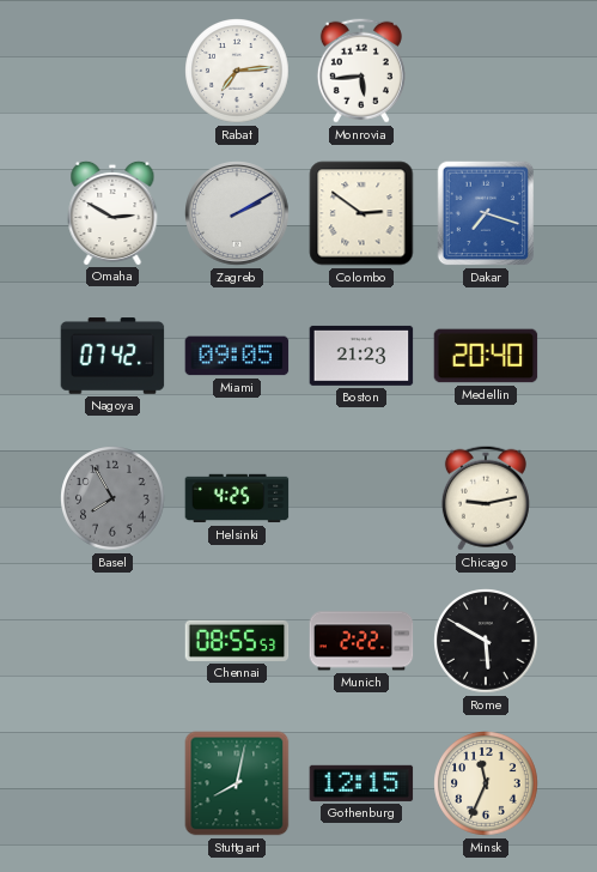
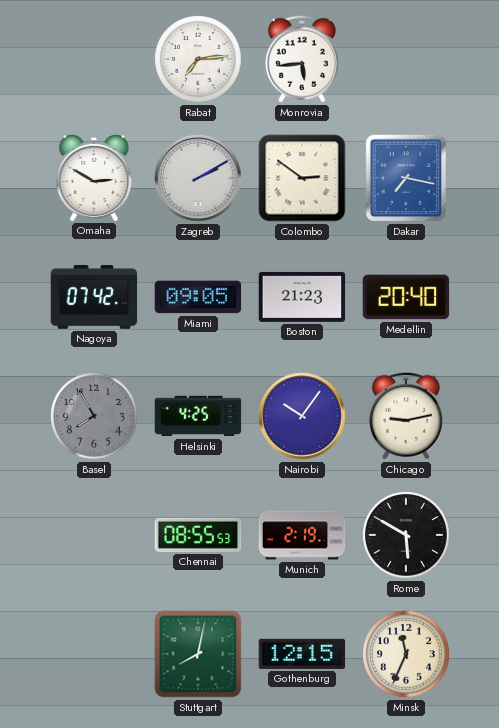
Dakar: 7:18 -> 7:17 (406, 178)
Nairobi: none -> 10:06 (302, 416)
Munich: 2:22 -> 2:19 (302, 535)
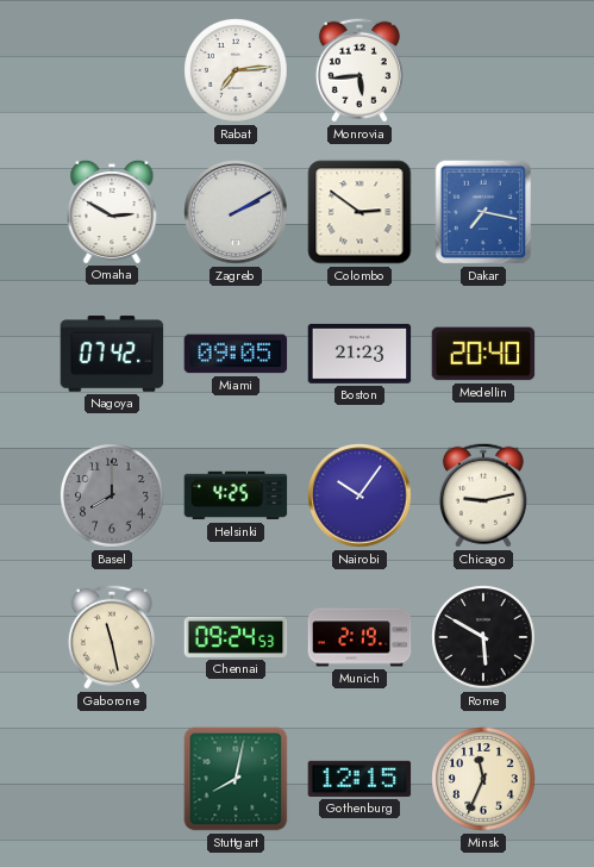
Basel: 7:55 -> 8:00 (112, 495)
Gaborone: none -> 11:28 (112, 637)
Chennai: 08:55 -> 09:24 (236, 637)
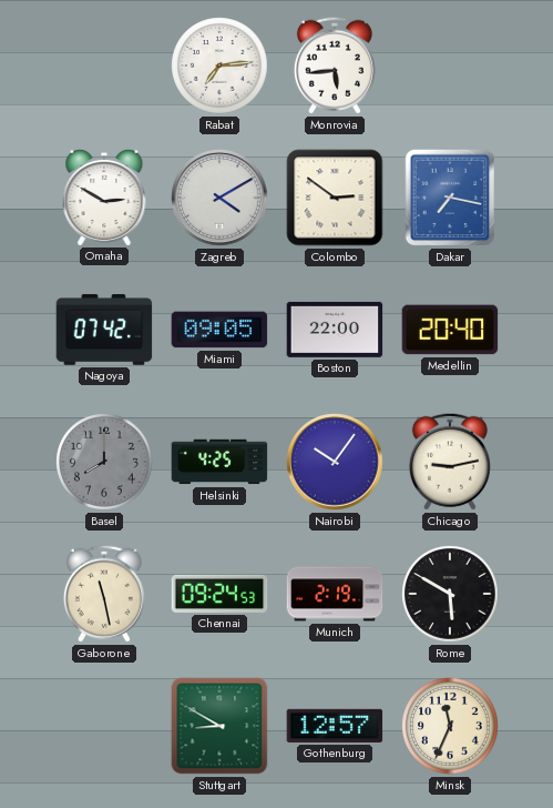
Zagreb: 2:10 -> 4:10 (219, 198)
Boston: 21:23 -> 22:00 (335, 330)
Stuttgart: 8:02 -> 8:50 (219, 726)
Gothenburg: 12:15 -> 12:57 (335, 726)
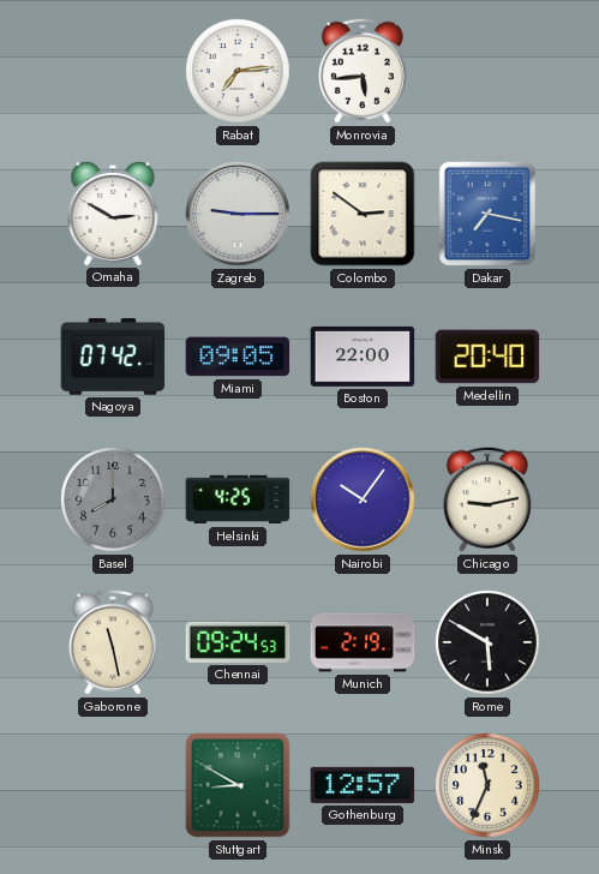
Zagreb: 4:10 -> 9:15 (238, 214)
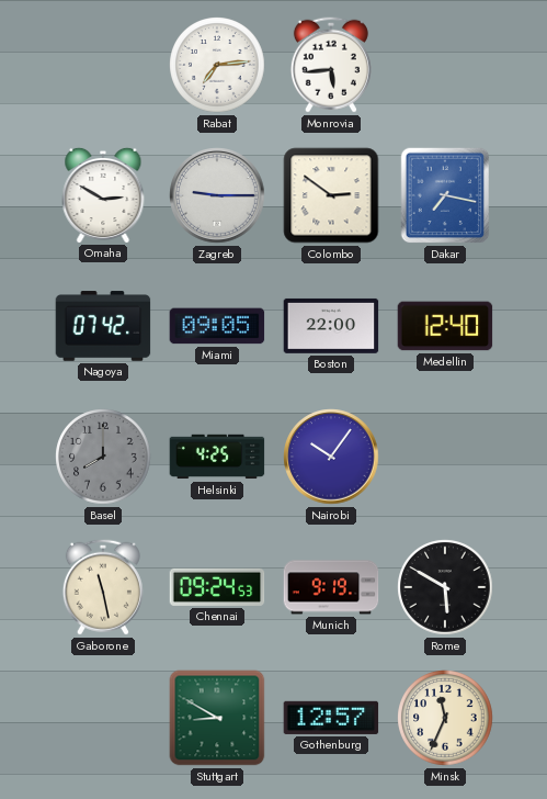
Medellin: 20:40 -> 12:40 (445, 326)
Chicago: 9:13 -> none (487, 499)
Munich: 2:19 -> 9:19 (331, 587)
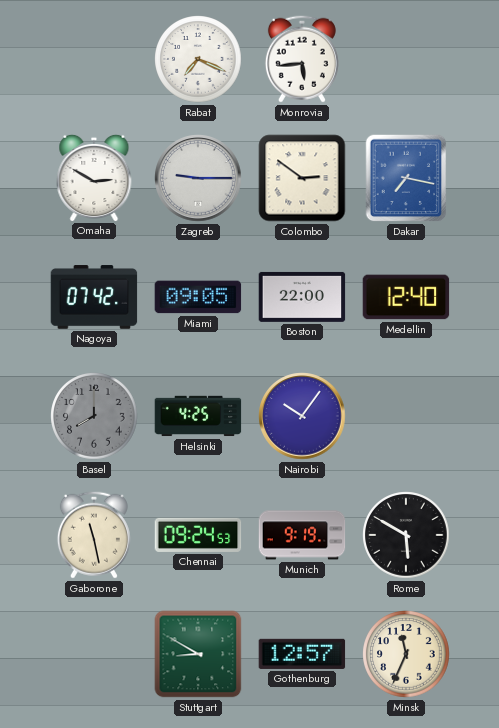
Rabat: 7:14 -> 7:19 (198, 59)
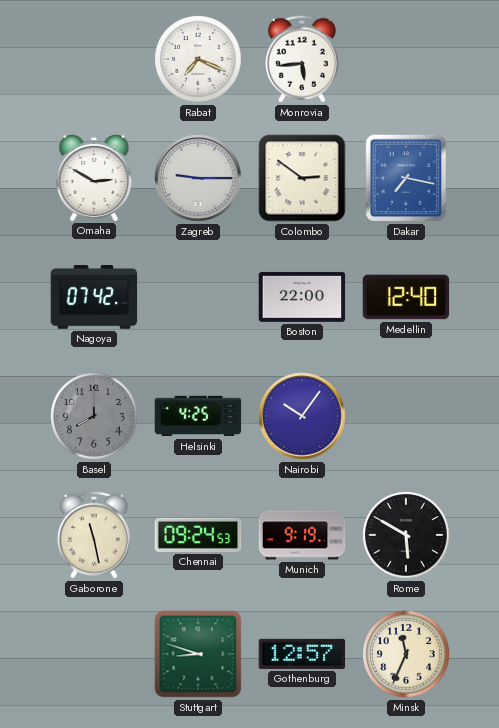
Miami: 09:05 -> none (198, 297)
Stuttgart: 8:50 -> 8:48 (198, 654)
